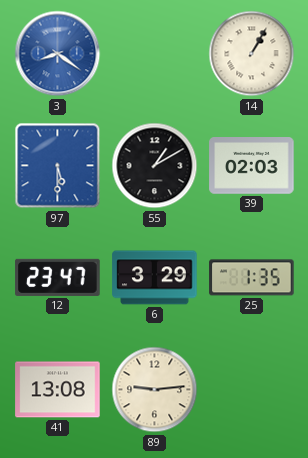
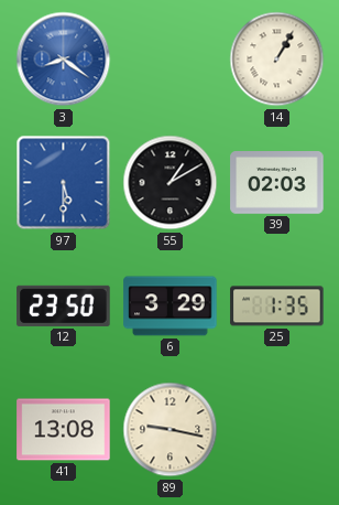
12: 23:47 -> 23:50 (64, 305)
89: 9:14 -> 9:17 (171, 430)
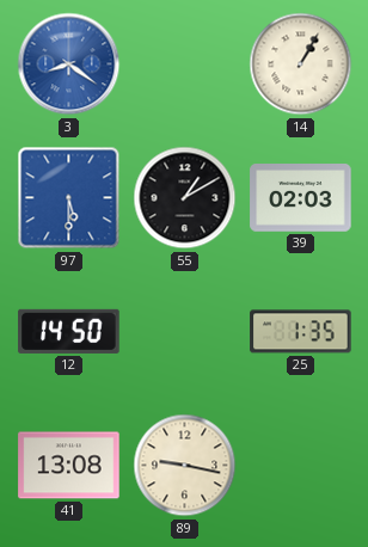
12: 23:50 -> 14:50 (69, 331)
6: 3:29 -> none (171, 307)
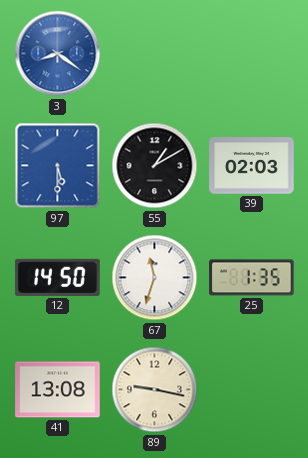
14: 1:05 -> none (301, 64)
67: none -> 11:33 (155, 278)
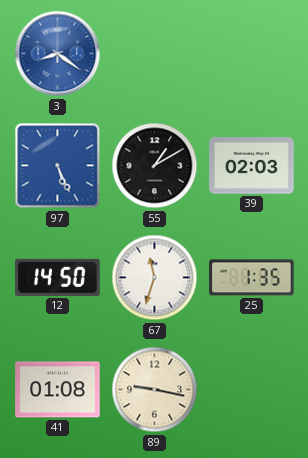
97: 5:30 -> 5:26 (58, 166)
41: 13:08 -> 01:08 (58, 390)
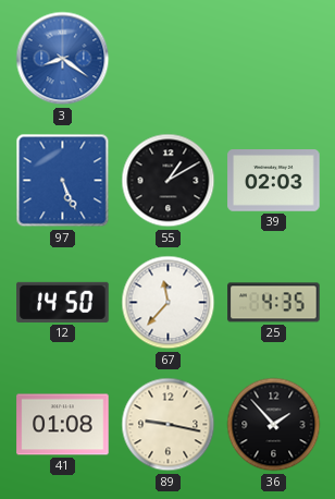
67: 11:33 -> 11:37 (169, 303)
25: 1:35 -> 4:35 (274, 303)
36: none -> 1:53 (274, 425)
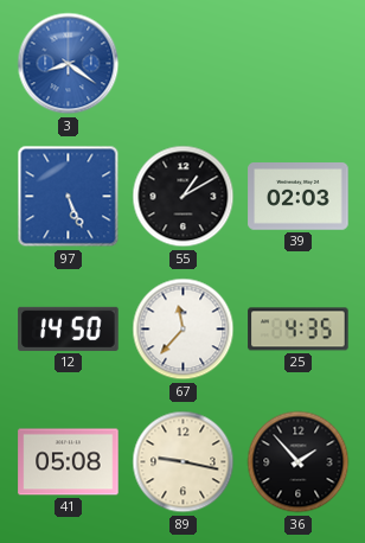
41: 01:08 -> 05:08 (69, 462)
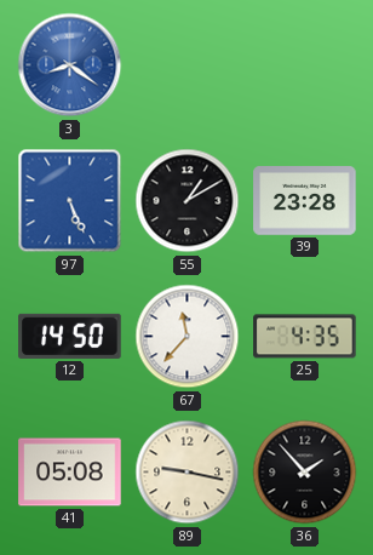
39: 02:03 -> 23:28 (305, 201)
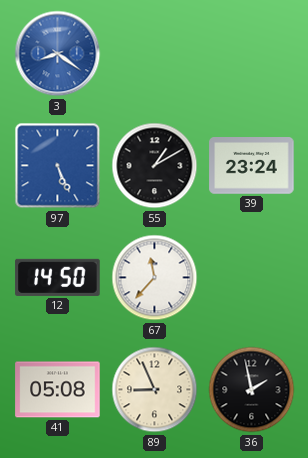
39: 23:28 -> 23:24 (252, 166)
25: 4:35 -> none (305, 337)
89: 9:17 -> 8:56 (155, 390)
36: 1:53 -> 1:58 (252, 390)
